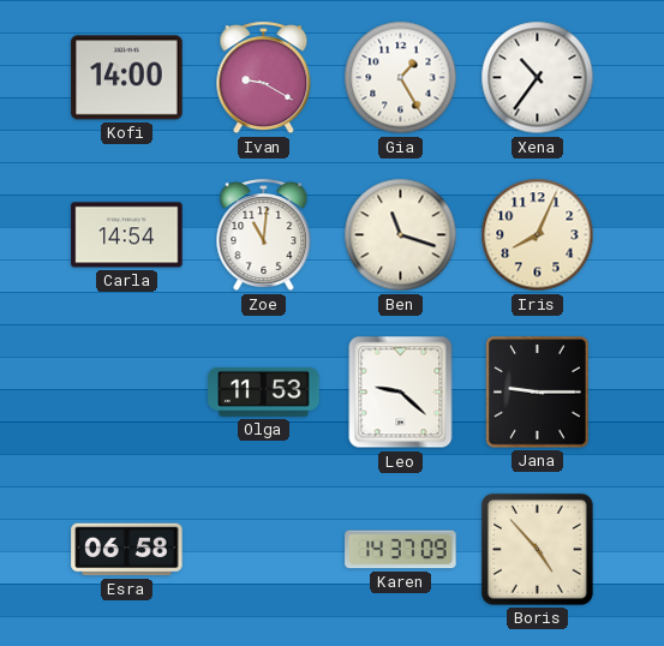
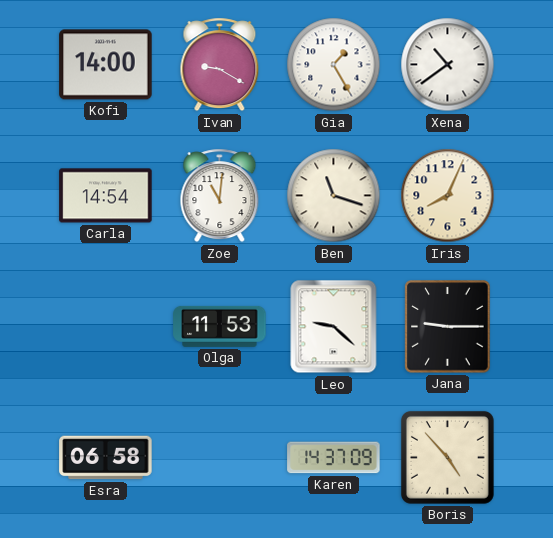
Xena: 10:36 -> 10:39 (448, 65)
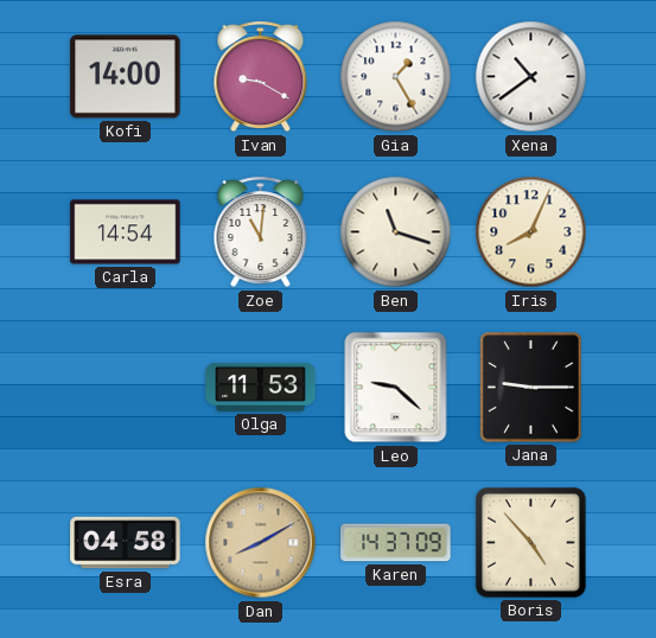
Esra: 06:58 -> 04:58 (126, 543)
Dan: none -> 8:10 (261, 543)
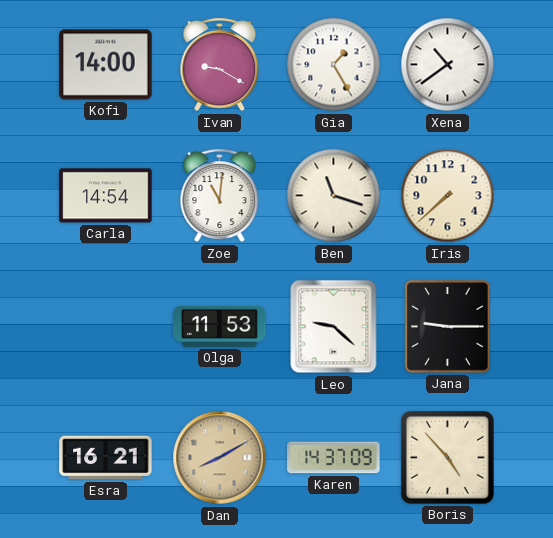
Iris: 8:04 -> 7:38 (448, 196)
Esra: 04:58 -> 16:21 (106, 458)
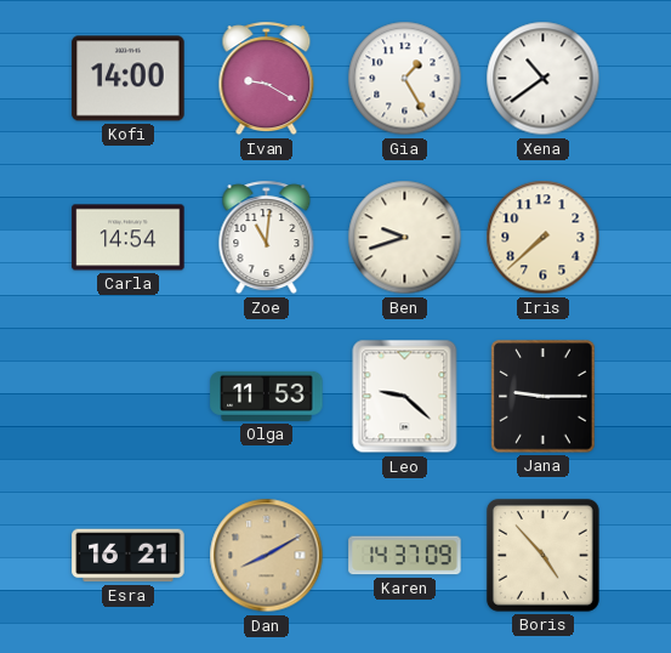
Ben: 11:18 -> 9:42 (405, 238)
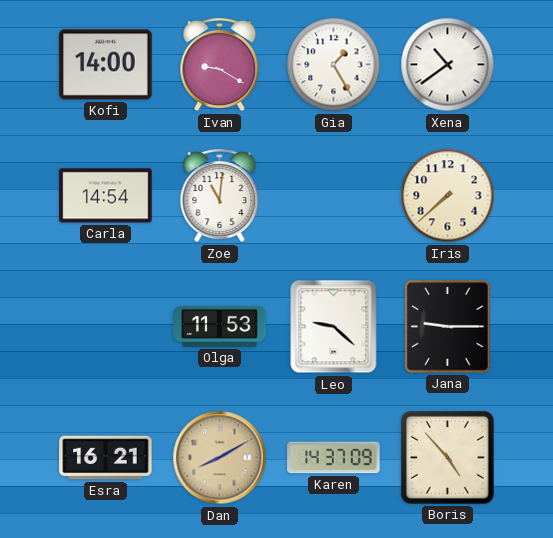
Ben: 9:42 -> none (405, 238)
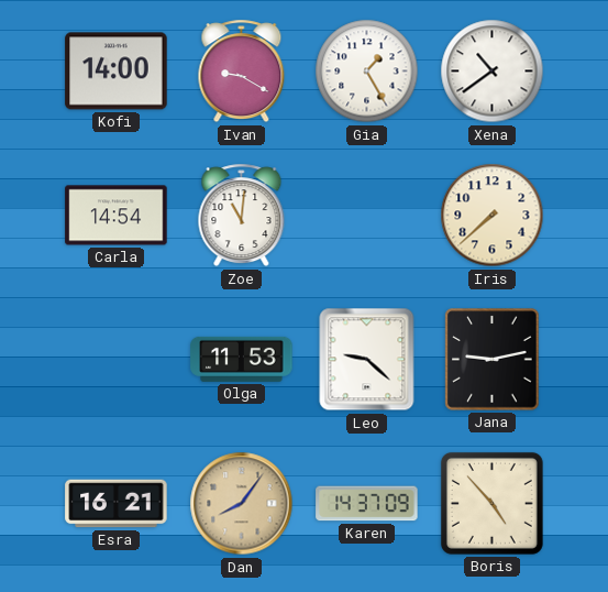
Jana: 9:15 -> 9:13 (493, 360)
Dan: 8:10 -> 8:06 (242, 504)
